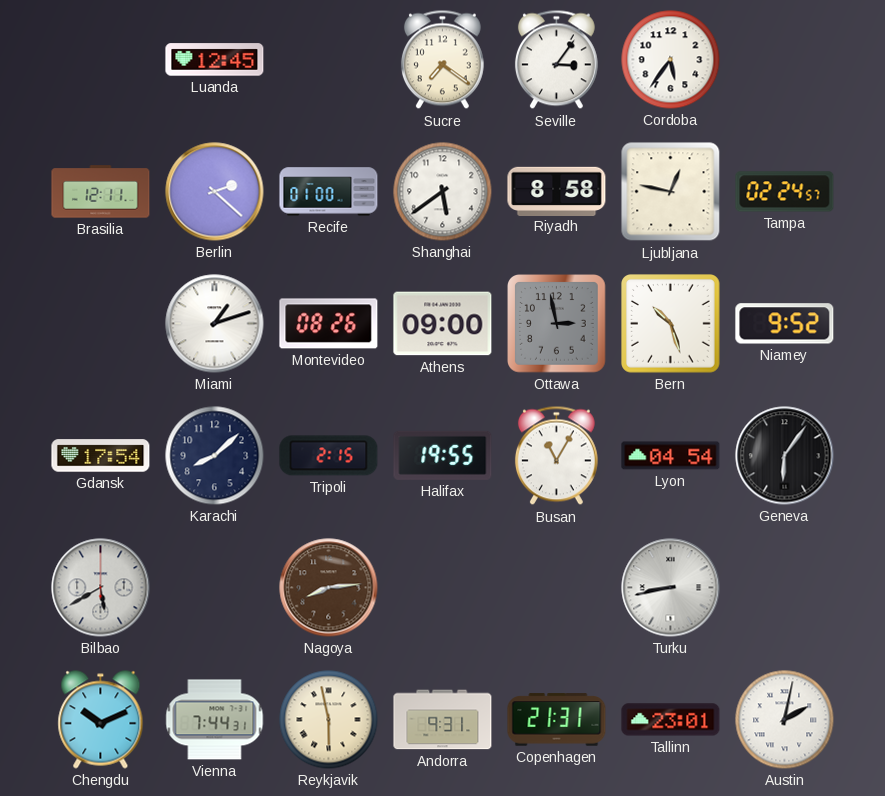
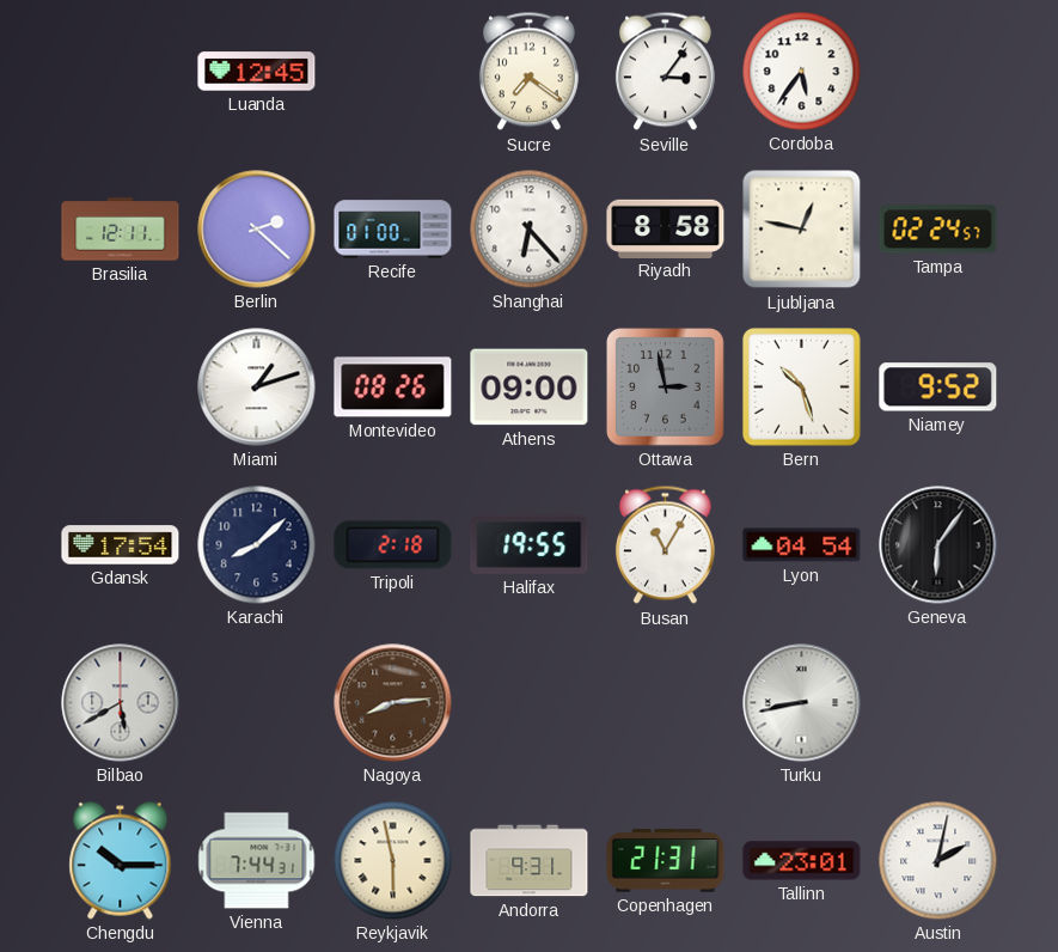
Shanghai: 5:39 -> 6:23 (530, 230)
Tripoli: 2:15 -> 2:18 (393, 545)
Chengdu: 10:11 -> 10:15 (121, 861)
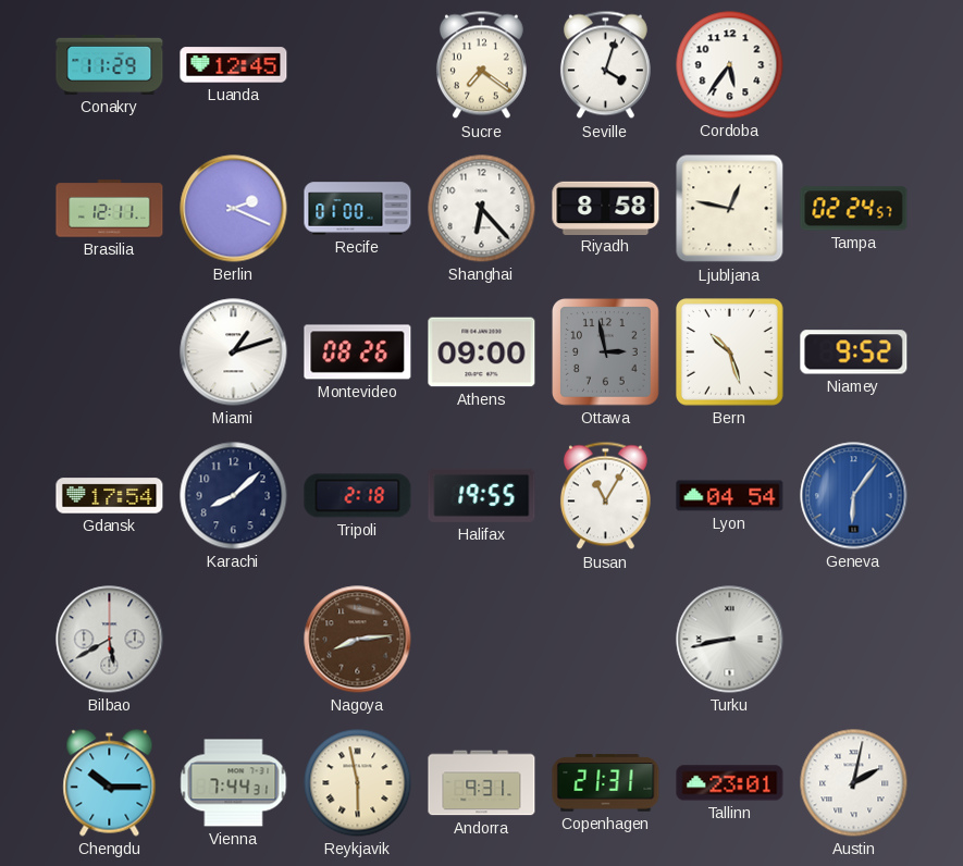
Conakry: none -> 11:29 (110, 64)
Seville: 3:06 -> 4:03 (605, 65)
Berlin: 2:22 -> 2:19 (234, 209)
Geneva dial: black -> blue (854, 496)
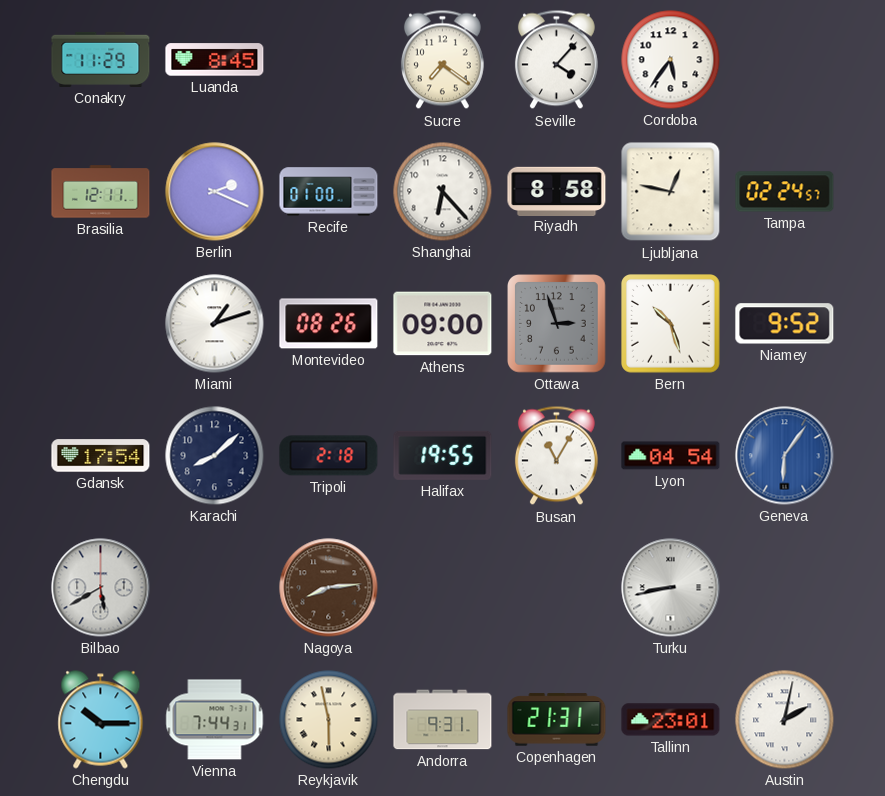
Luanda: 12:45 -> 8:45 (215, 60)
Seville: 4:03 -> 4:07 (556, 60)
Ottawa: 2:58 -> 2:57 (557, 324)
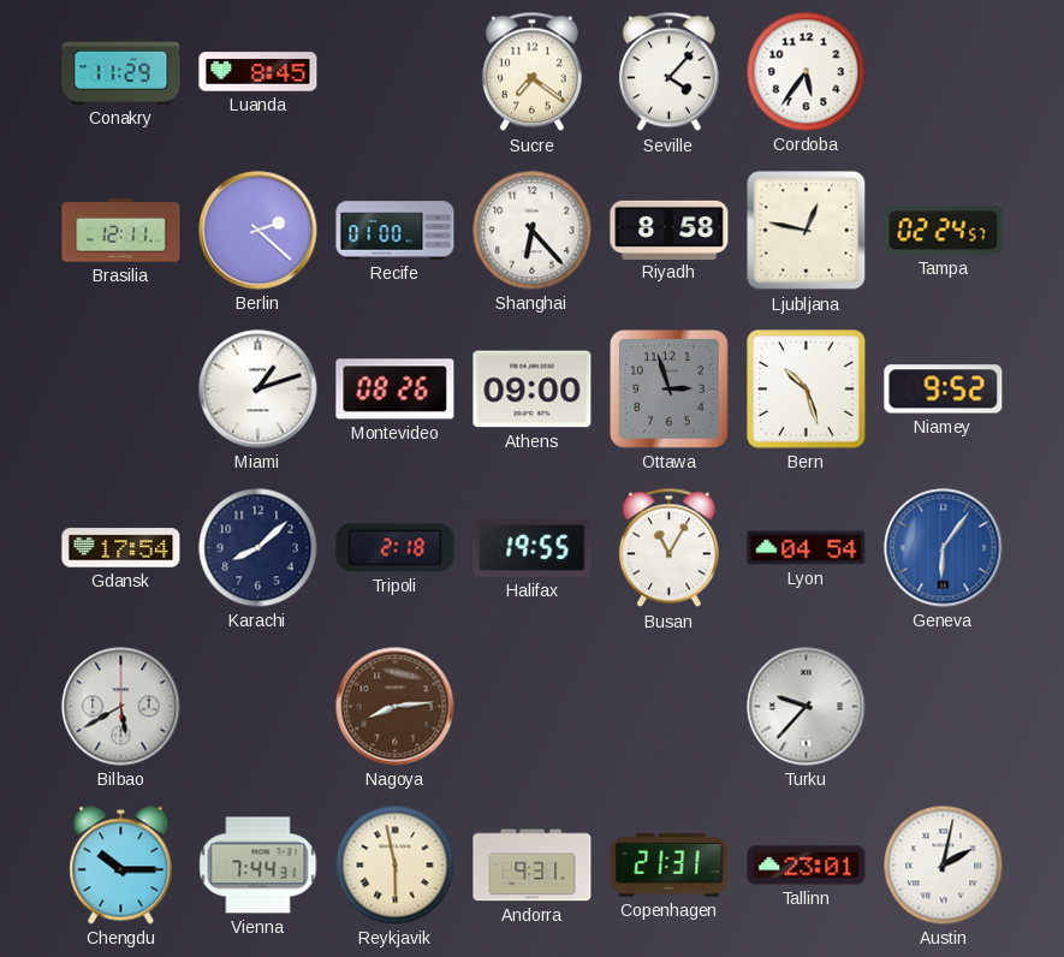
Berlin: 2:19 -> 2:22 (258, 231)
Turku: 8:43 -> 9:37 (807, 707)
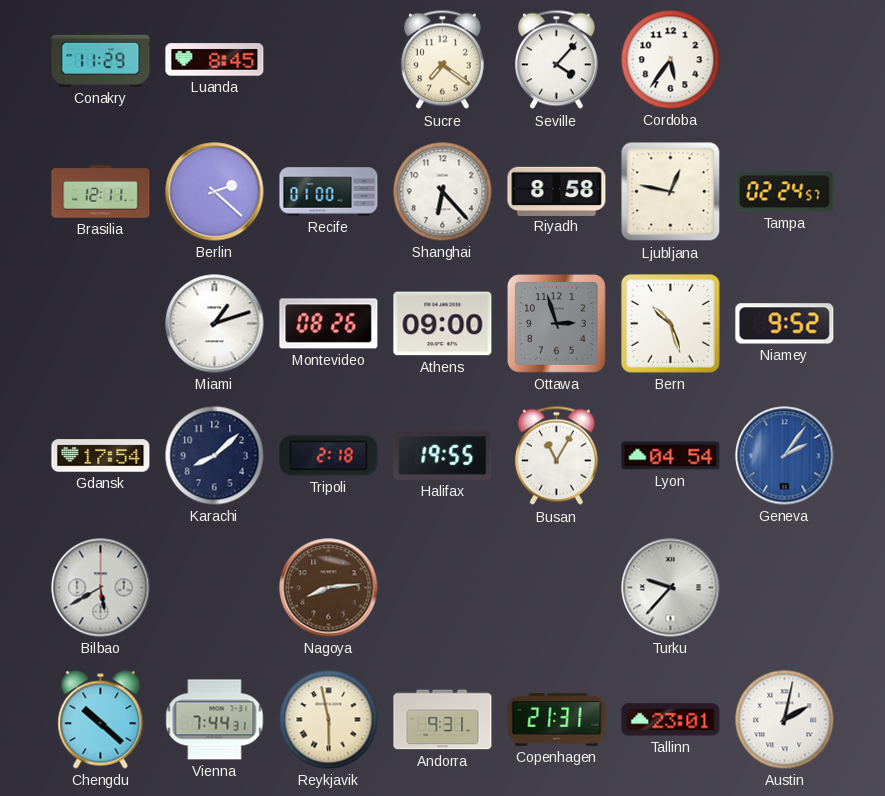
Geneva: 6:06 -> 2:06 (785, 456)
Chengdu: 10:15 -> 10:22 (101, 720)
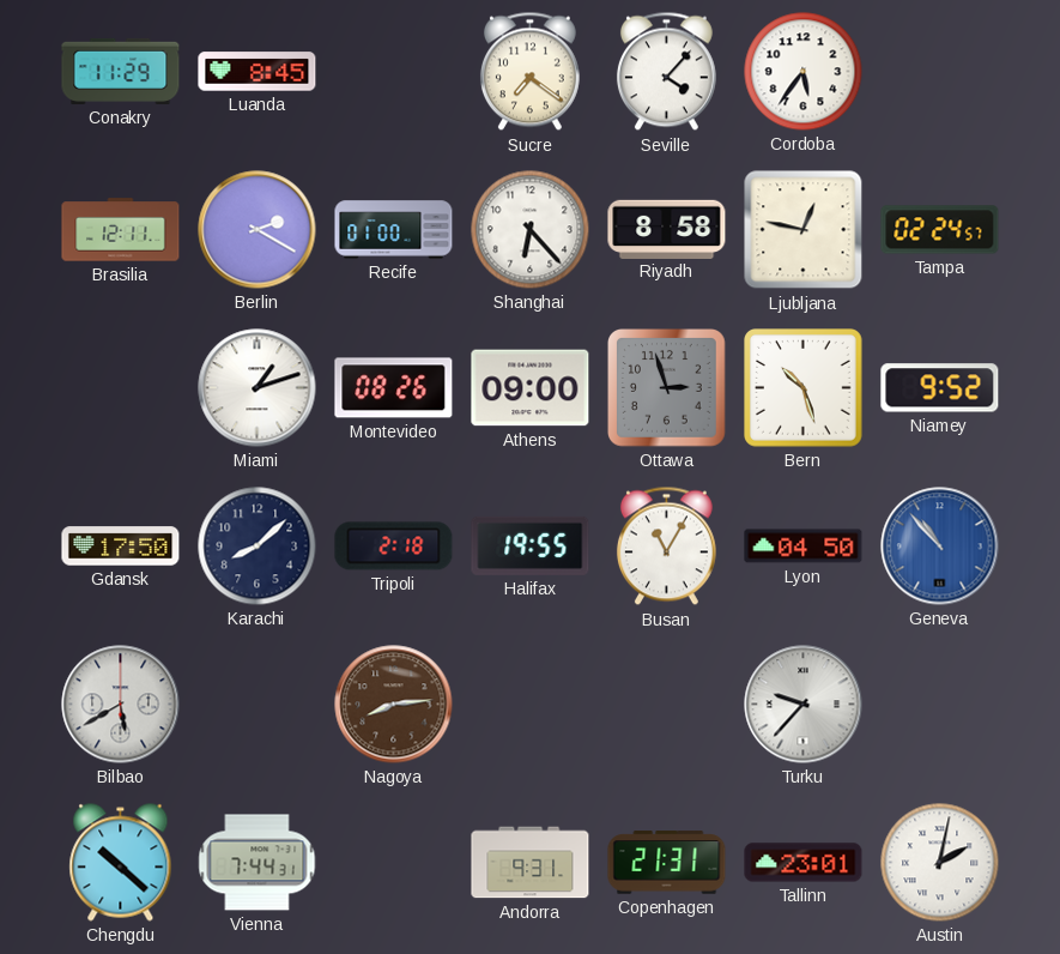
Berlin: 2:22 -> 2:20 (258, 230)
Gdansk: 17:54 -> 17:50 (121, 547)
Lyon: 04:54 -> 04:50 (804, 547)
Geneva: 2:06 -> 10:53 (940, 547)
Reykjavik: 5:58 -> none (329, 720)
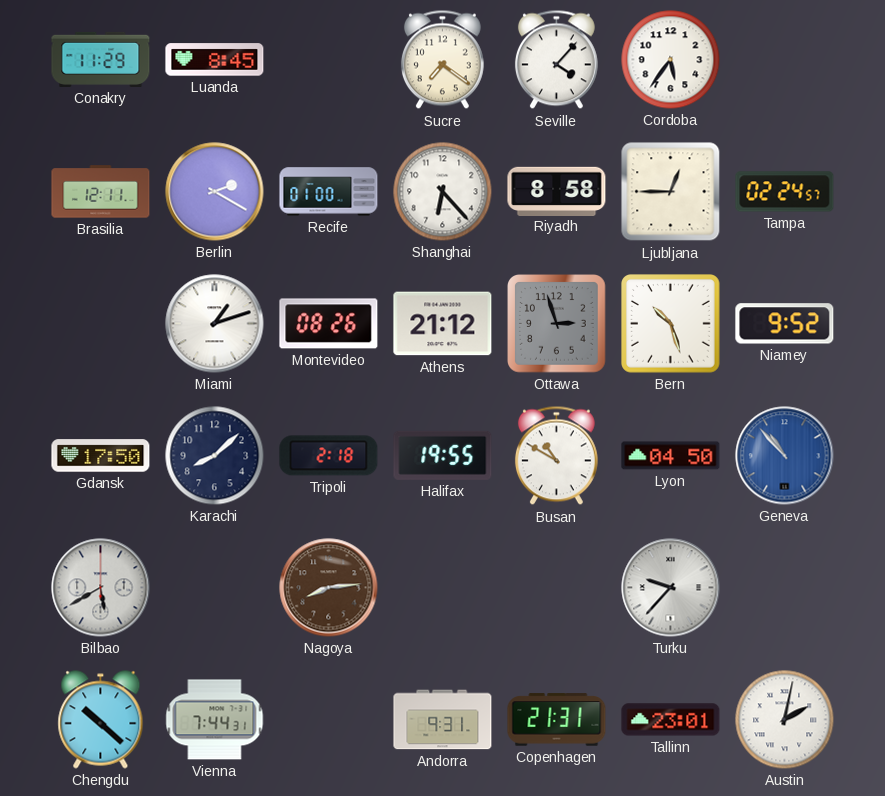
Ljubljana: 12:47 -> 12:45 (671, 192)
Athens: 09:00 -> 21:12 (443, 324)
Busan: 11:05 -> 10:50 (556, 456)
